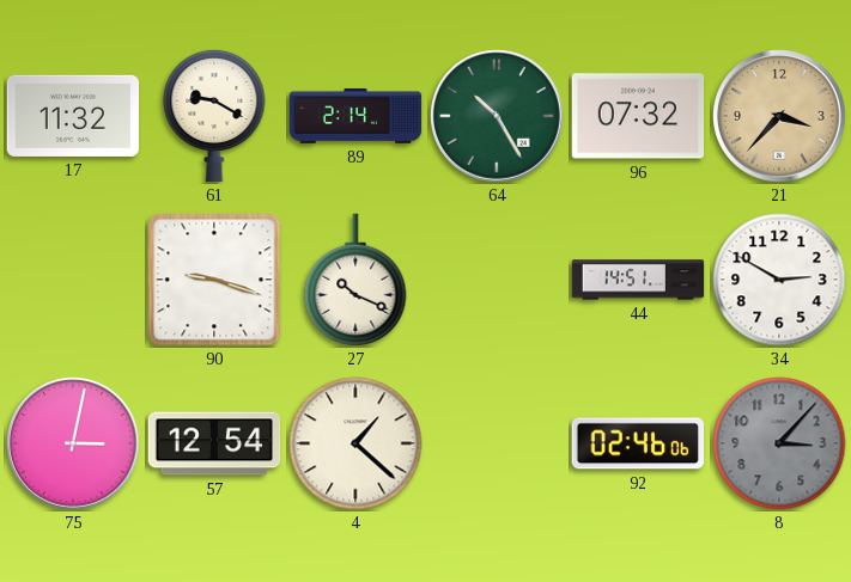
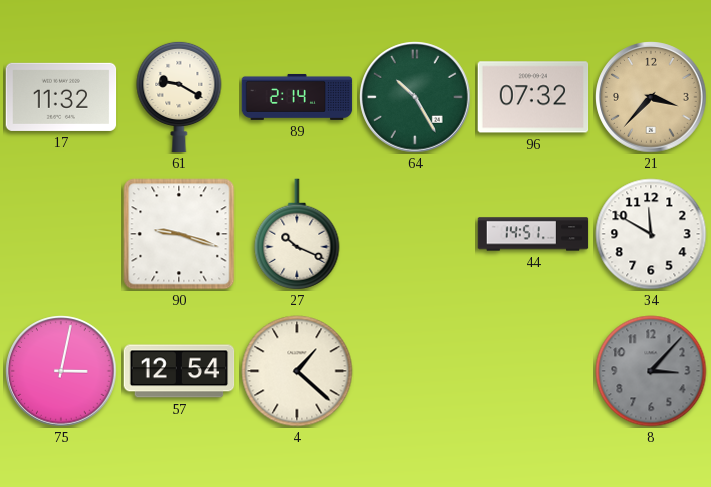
34: 2:50 -> 11:50 (651, 234)
92: 02:46 -> none (637, 443)
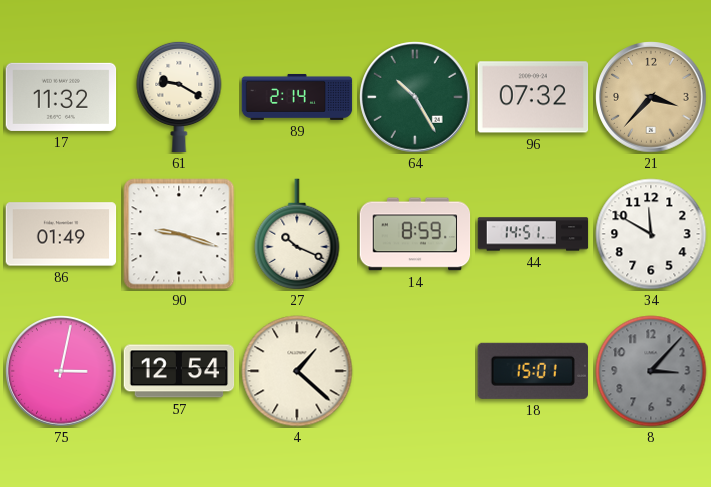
86: none -> 01:49 (61, 234)
14: none -> 8:59 (415, 234)
18: none -> 15:01 (533, 371)
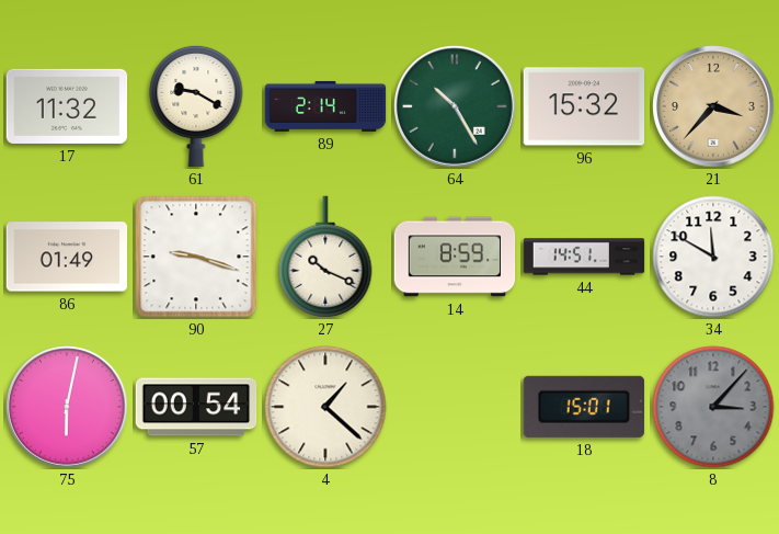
96: 07:32 -> 15:32 (584, 106)
75: 3:02 -> 6:02 (67, 407)
57: 12:54 -> 00:54 (196, 407)
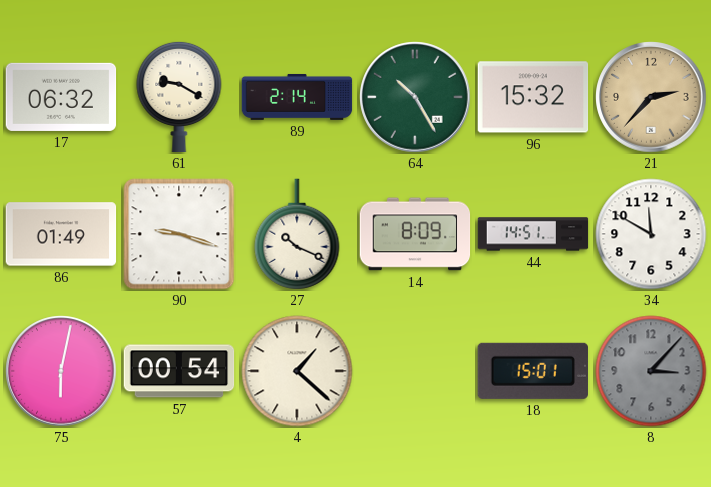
17: 11:32 -> 06:32 (61, 97)
21: 3:37 -> 2:37 (651, 97)
14: 8:59 -> 8:09 (415, 234)
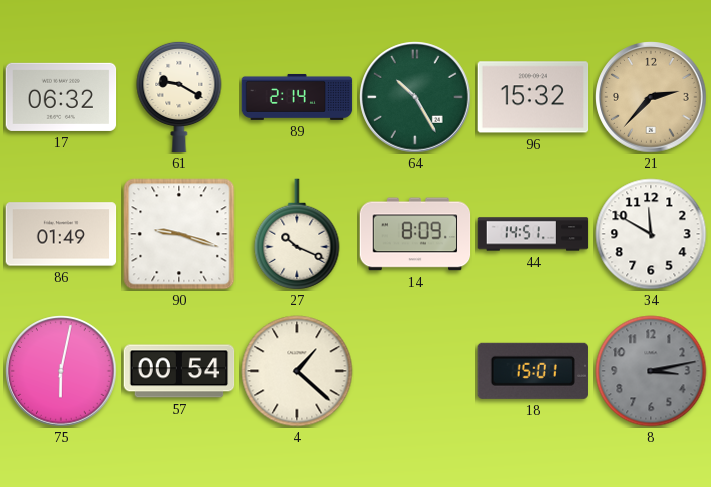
8: 3:07 -> 3:13 (651, 371)
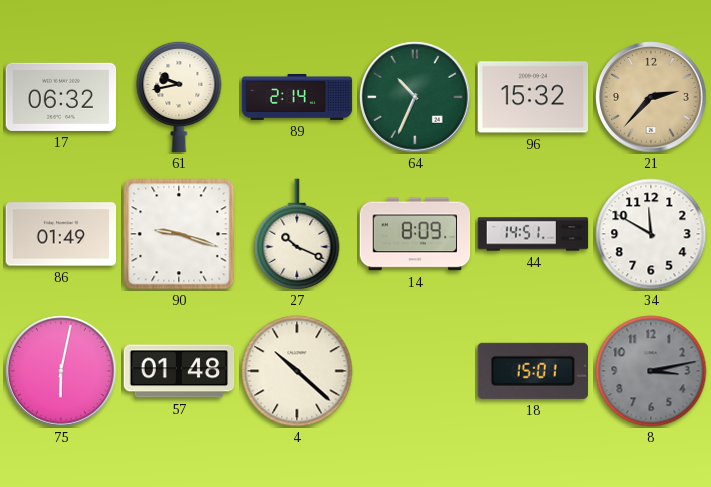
61: 9:20 -> 9:43 (179, 97)
64: 10:25 -> 10:34 (415, 97)
57: 00:54 -> 01:48 (179, 371)
4: 1:22 -> 10:22 (297, 371)
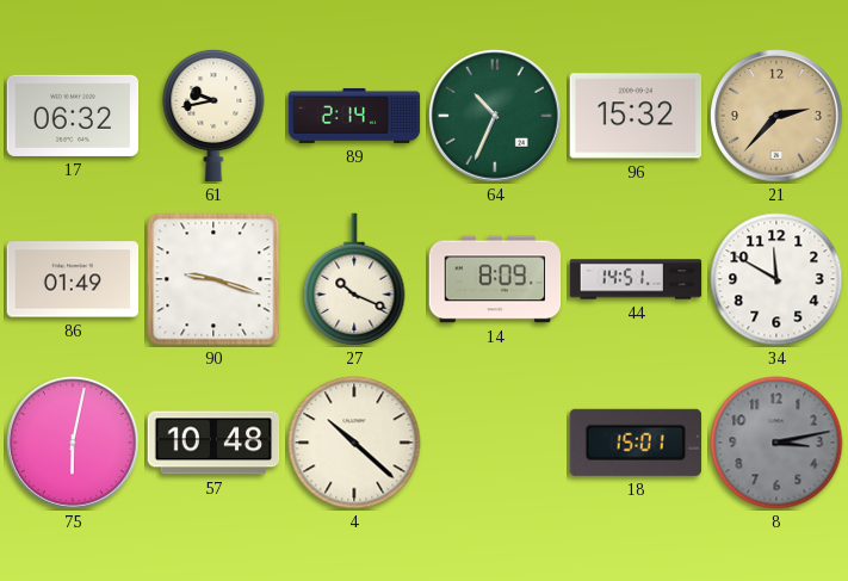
57: 01:48 -> 10:48 (213, 443)
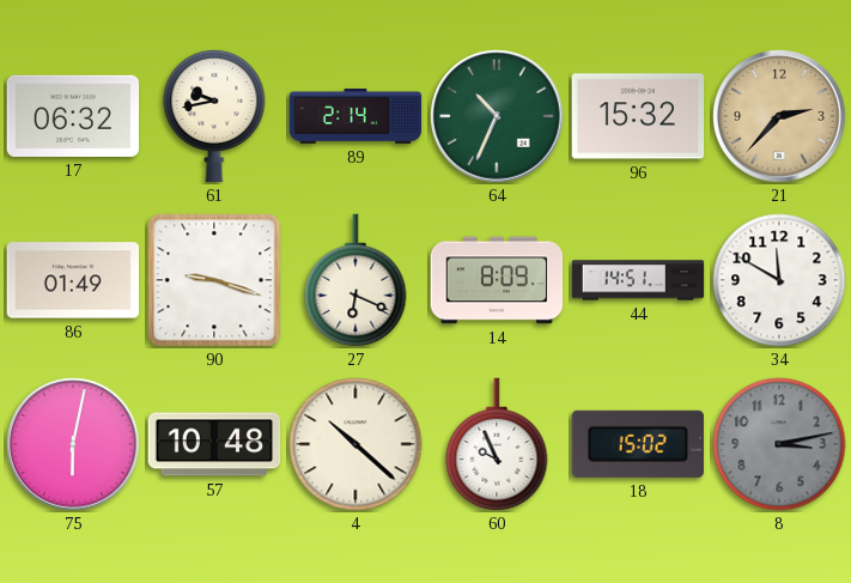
27: 10:19 -> 6:19 (355, 280)
60: none -> 9:56 (497, 444)
18: 15:01 -> 15:02 (638, 444)
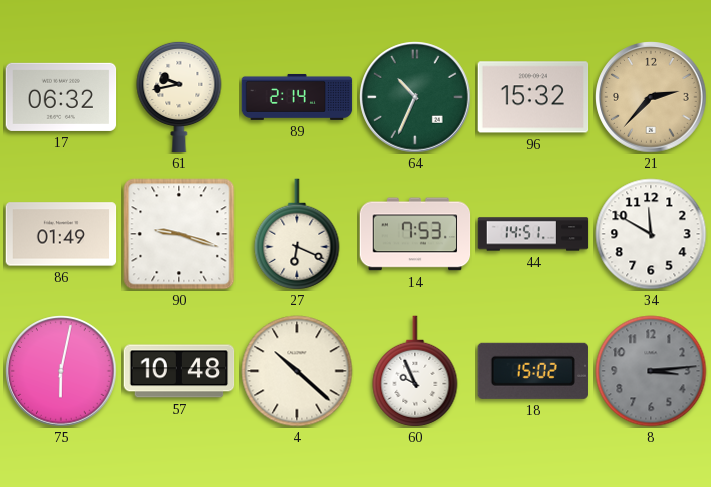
14: 8:09 -> 7:53 (415, 234)
8: 3:13 -> 3:14 (651, 371)
